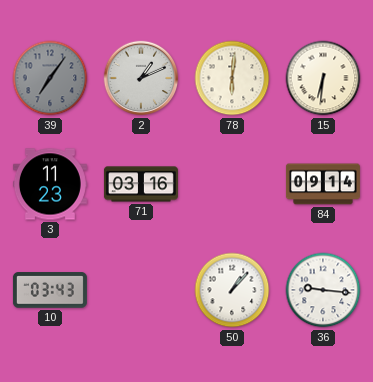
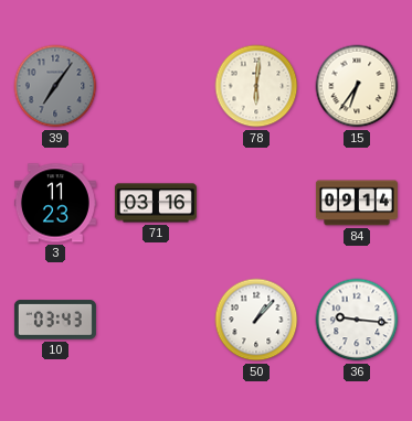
2: 1:11 -> none (141, 78)
15: 6:31 -> 6:36 (357, 86)
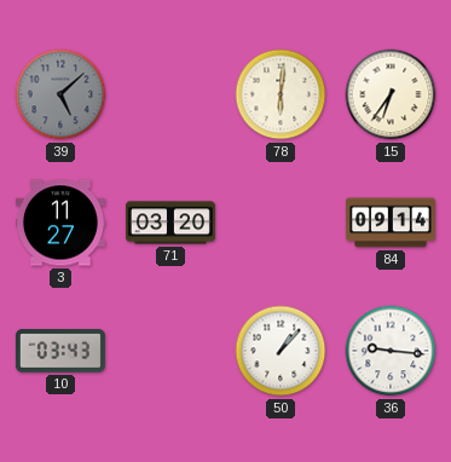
39: 7:06 -> 5:08 (60, 94)
3: 11:23 -> 11:27 (60, 223)
71: 03:16 -> 03:20 (170, 223)
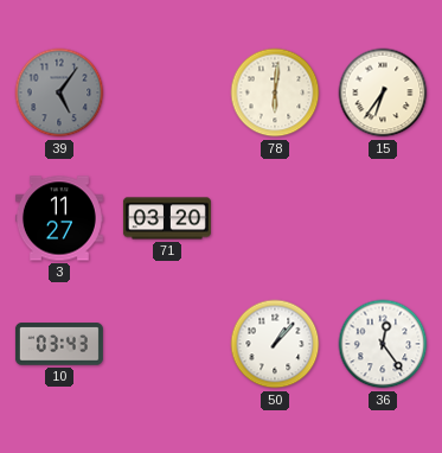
39: 5:08 -> 5:06 (59, 92)
84: 09:14 -> none (391, 223)
36: 9:16 -> 12:24 (383, 344)
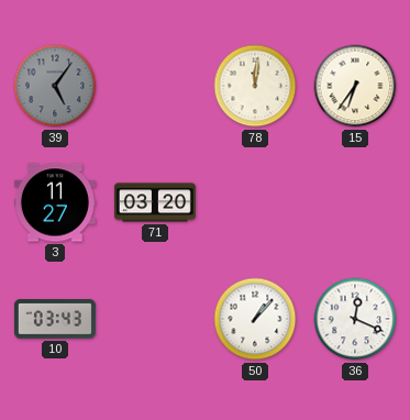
78: 6:01 -> 12:01 (255, 86)
36: 12:24 -> 12:19 (355, 319)
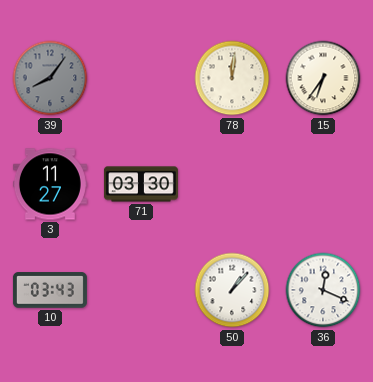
39: 5:06 -> 8:06 (50, 78)
71: 03:20 -> 03:30 (141, 184)
